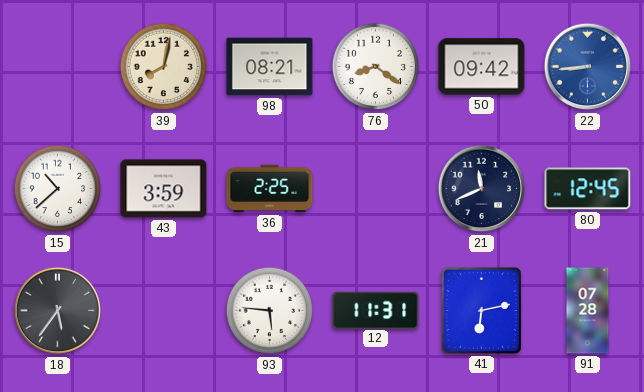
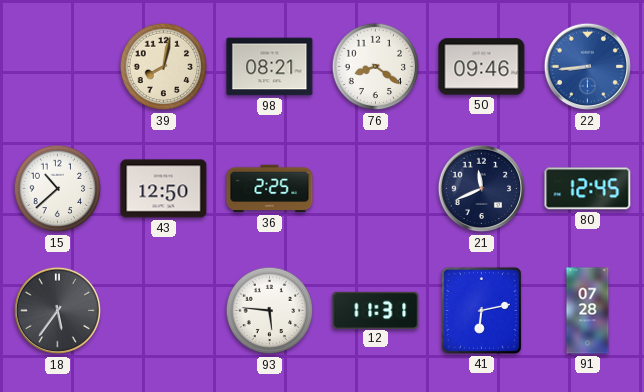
50: 09:42 -> 09:46 (482, 67)
43: 3:59 -> 12:50 (164, 189)
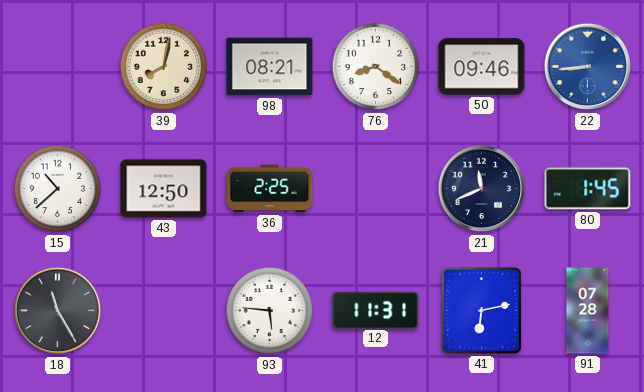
80: 12:45 -> 1:45 (588, 189)
18: 5:36 -> 11:25 (58, 311)
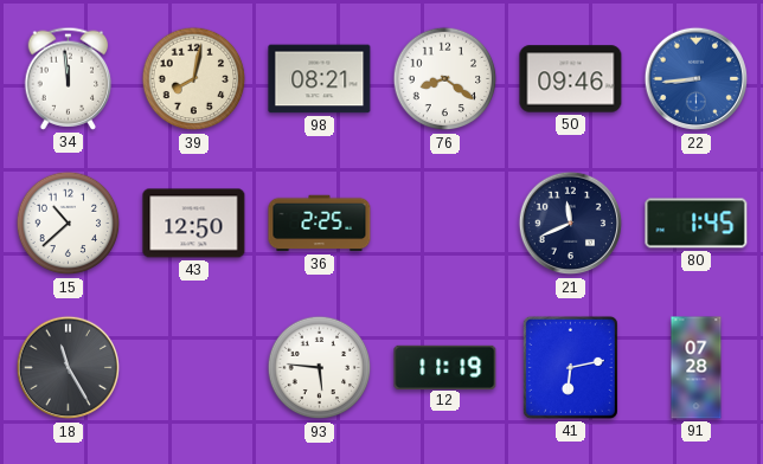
34: none -> 11:59 (69, 78)
12: 11:31 -> 11:19 (445, 367)
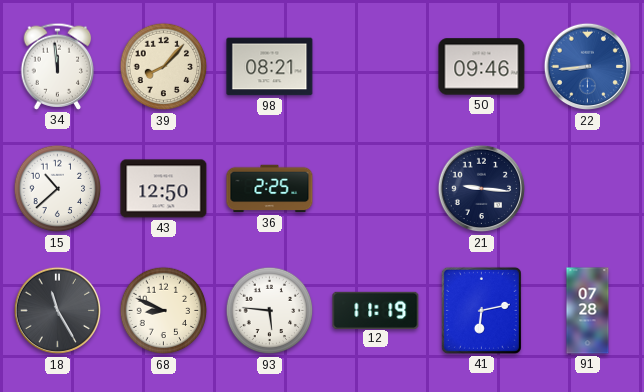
39: 8:02 -> 8:07 (164, 67)
76: 8:21 -> none (445, 79)
21: 11:41 -> 9:16 (482, 189)
80: 1:45 -> none (697, 224)
68: none -> 8:49 (164, 311)
